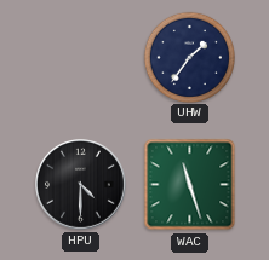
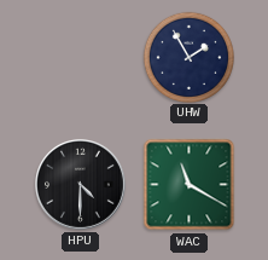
UHW: 1:36 -> 1:55 (188, 57)
WAC: 11:27 -> 11:20 (190, 185)
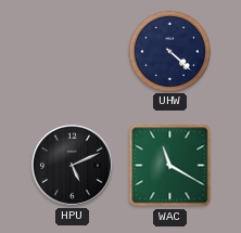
UHW: 1:55 -> 4:22 (169, 51)
HPU: 4:30 -> 5:11 (73, 166)
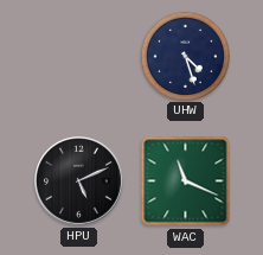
UHW: 4:22 -> 4:27 (185, 56)
WAC: 11:20 -> 11:19 (186, 181)
